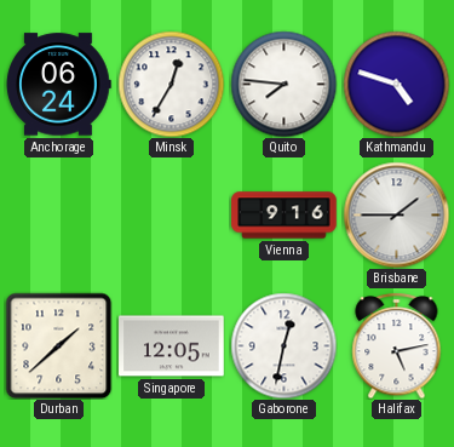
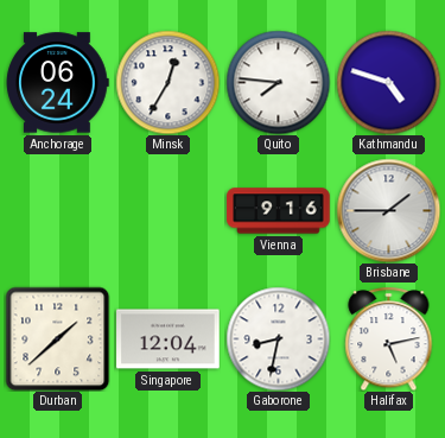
Singapore: 12:05 -> 12:04 (169, 339)
Gaborone: 12:32 -> 8:32 (278, 338)
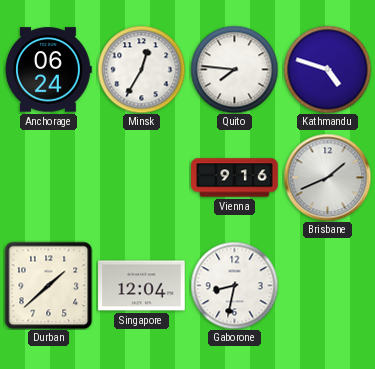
Brisbane: 1:45 -> 1:41 (327, 177)
Halifax: 5:13 -> none (389, 338)
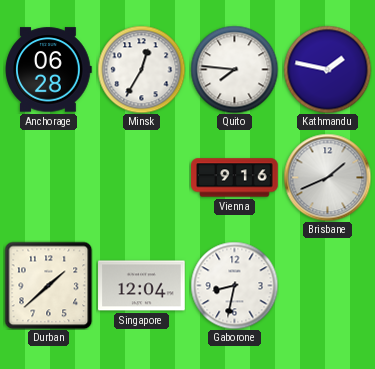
Anchorage: 06:24 -> 06:28 (49, 70)
Kathmandu: 4:48 -> 1:47 (327, 69)
